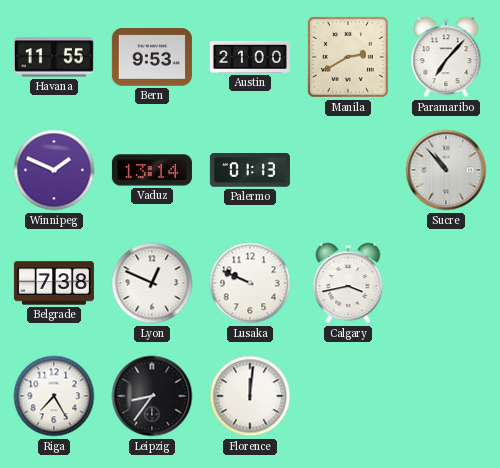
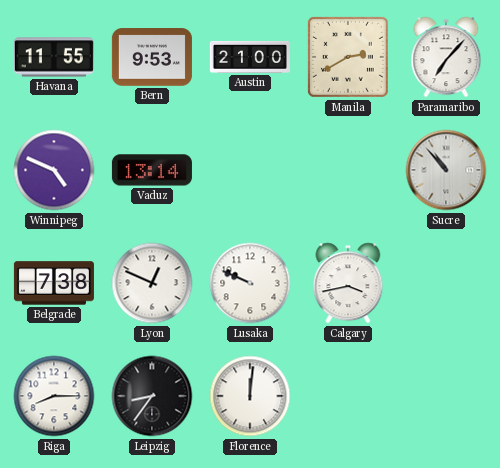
Winnipeg: 1:49 -> 4:49 (54, 170)
Palermo: 01:13 -> none (250, 170)
Riga: 7:25 -> 8:15 (54, 396)
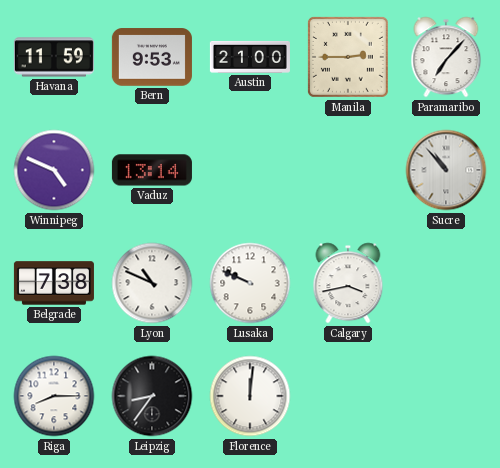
Havana: 11:55 -> 11:59 (54, 57)
Manila: 2:40 -> 2:45 (348, 57)
Lyon: 12:49 -> 10:49 (152, 283)
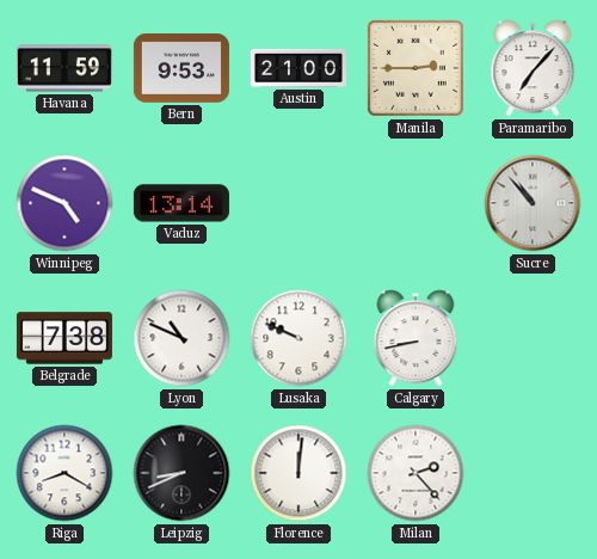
Calgary: 3:43 -> 8:43 (416, 338)
Riga: 8:15 -> 8:20 (64, 473)
Leipzig: 8:36 -> 8:41 (181, 473)
Milan: none -> 2:23 (416, 473)
